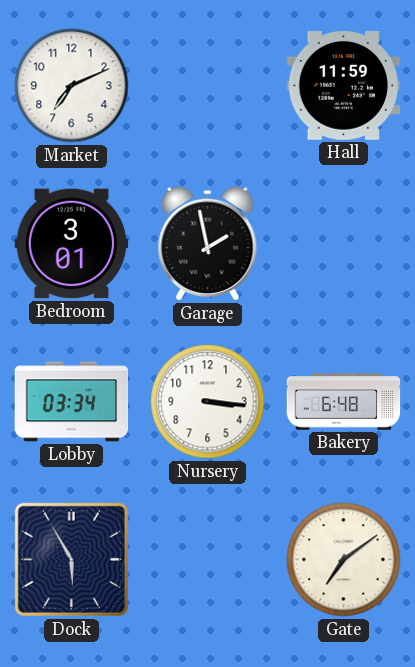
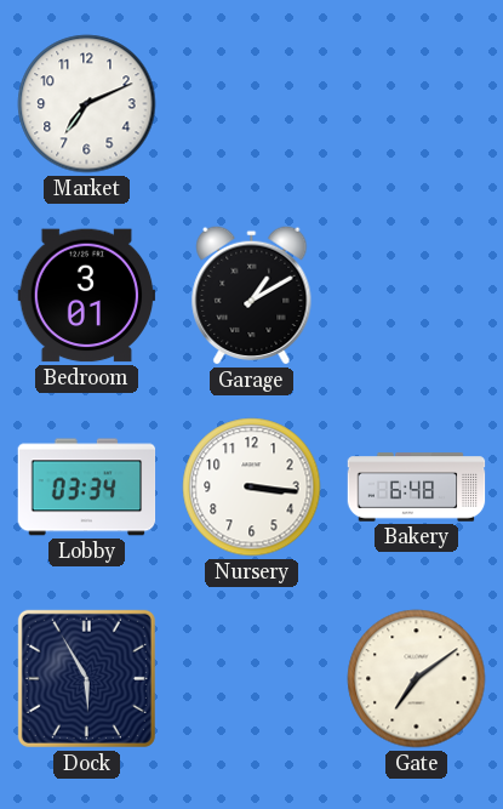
Hall: 11:59 -> none (344, 86)
Garage: 1:58 -> 1:10 (252, 295)
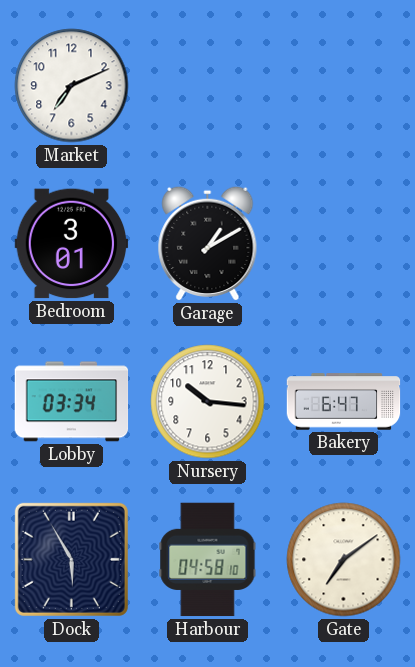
Nursery: 3:16 -> 10:16 (208, 402)
Bakery: 6:48 -> 6:47 (344, 402)
Harbour: none -> 04:58 (208, 560)
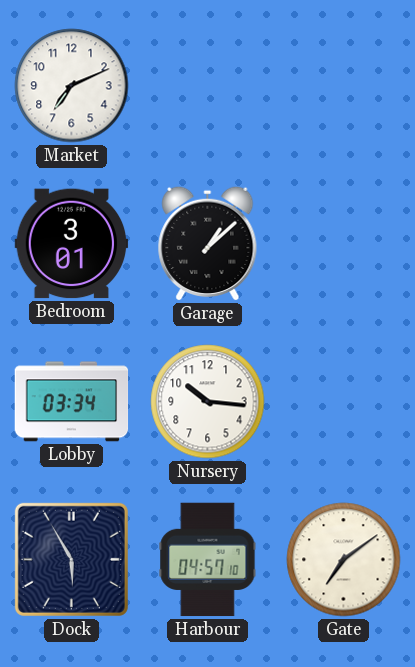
Garage: 1:10 -> 1:08 (208, 243)
Bakery: 6:47 -> none (344, 402)
Harbour: 04:58 -> 04:57 (208, 560)
